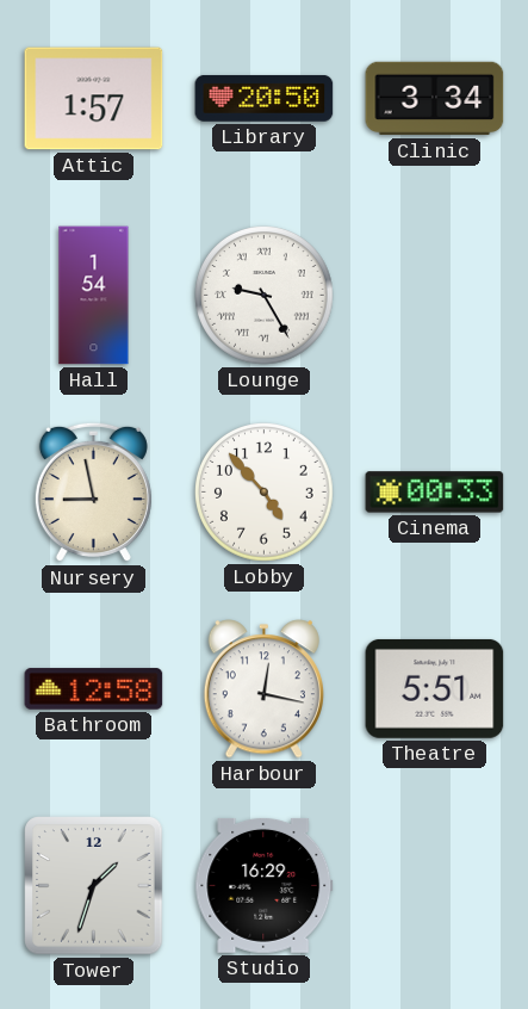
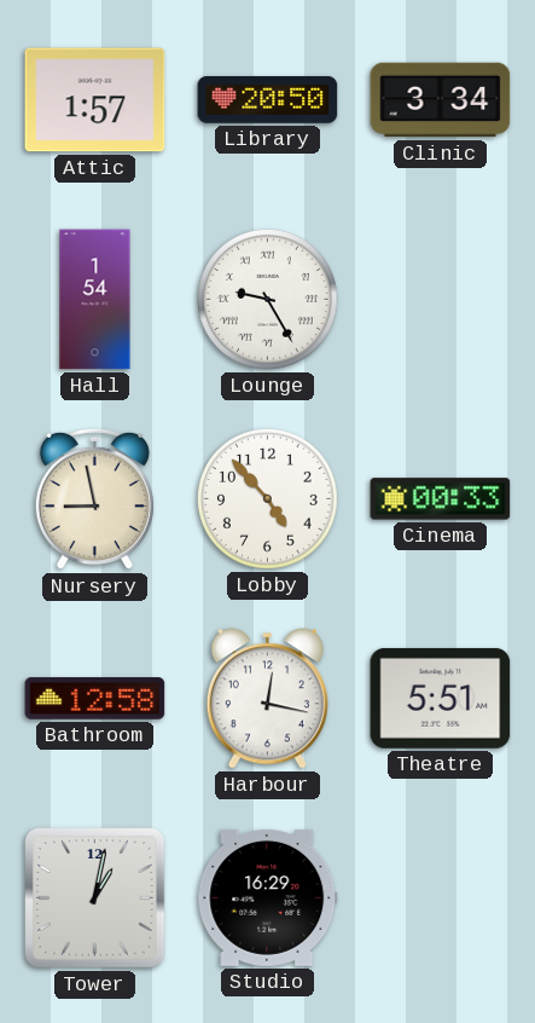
Tower: 1:33 -> 1:02 (95, 898)
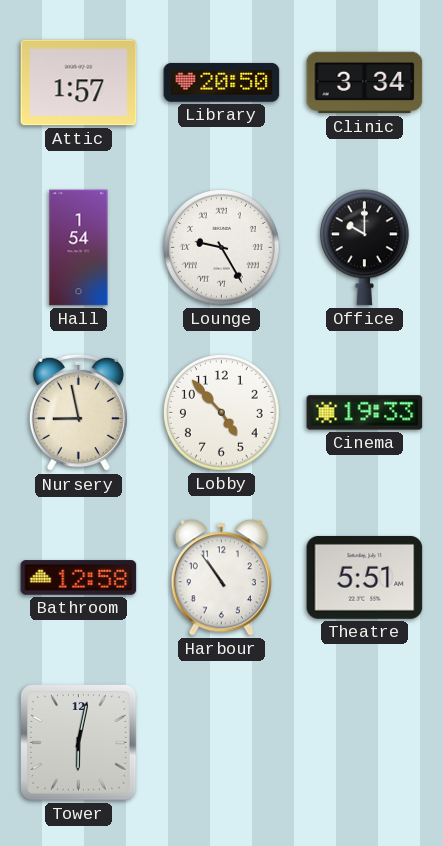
Office: none -> 10:00 (364, 248)
Cinema: 00:33 -> 19:33 (365, 413)
Harbour: 12:17 -> 10:54 (221, 578)
Tower: 1:02 -> 6:02 (79, 743)
Studio: 16:29 -> none (268, 897)
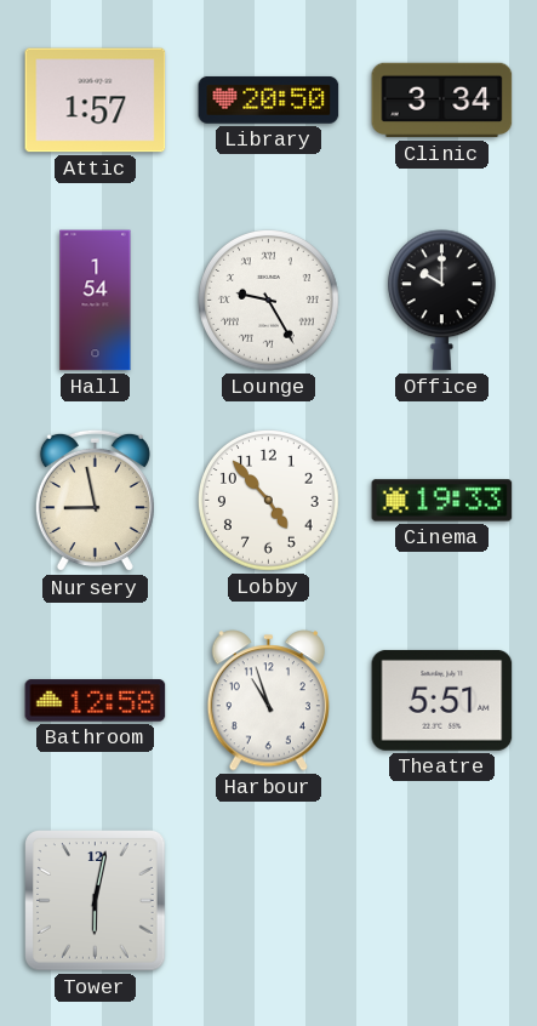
Harbour: 10:54 -> 10:57 (268, 701)
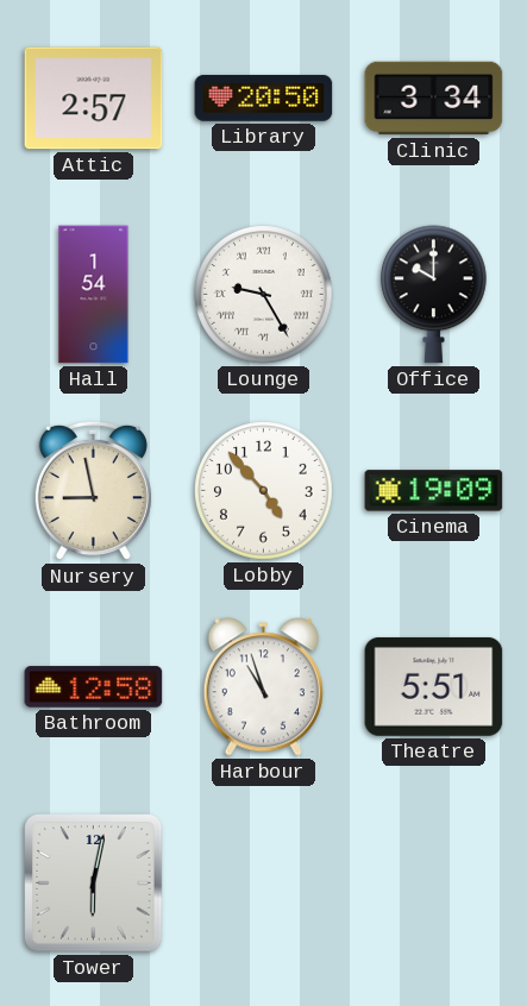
Attic: 1:57 -> 2:57 (94, 99)
Cinema: 19:33 -> 19:09 (434, 491)
